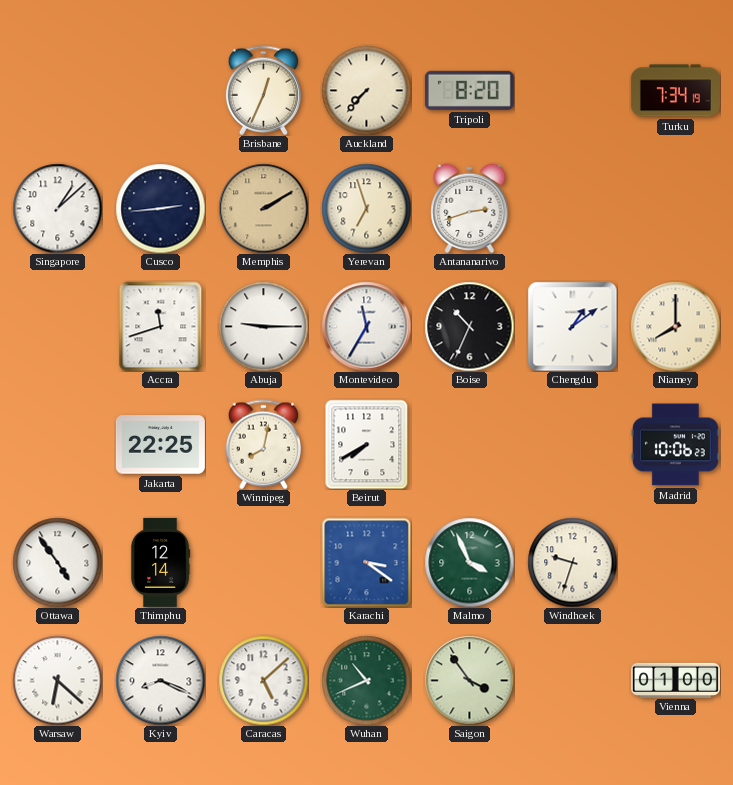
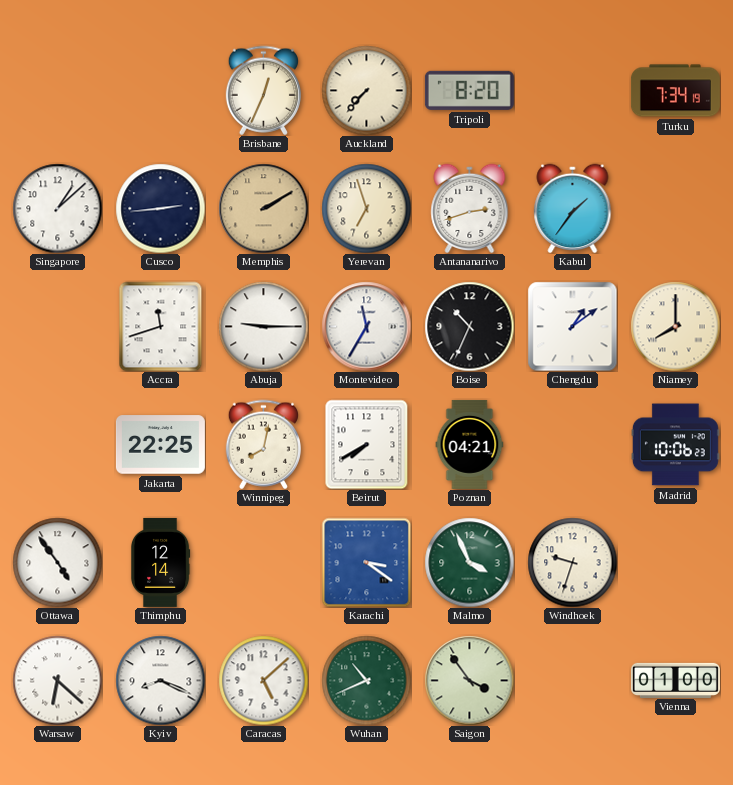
Kabul: none -> 1:36 (573, 208)
Poznan: none -> 04:21 (470, 444)
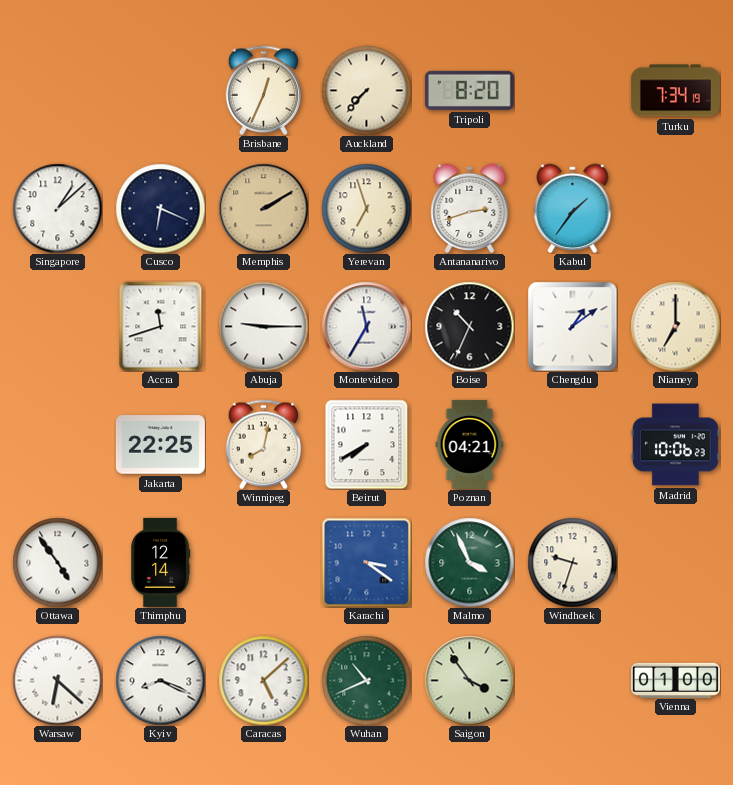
Cusco: 2:44 -> 6:19 (160, 208)
Niamey: 8:00 -> 7:00 (675, 326)
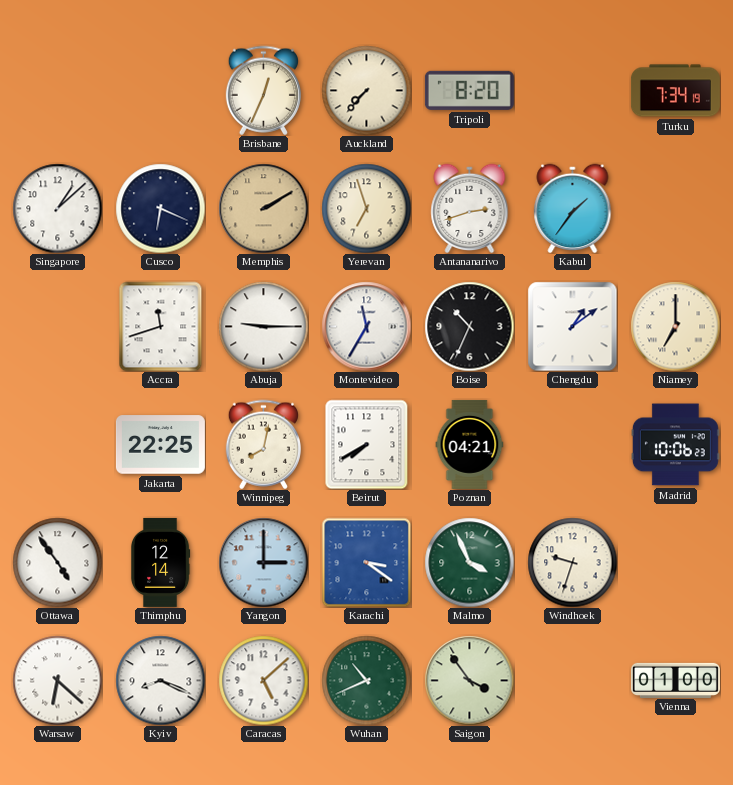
Yangon: none -> 3:00 (263, 562)
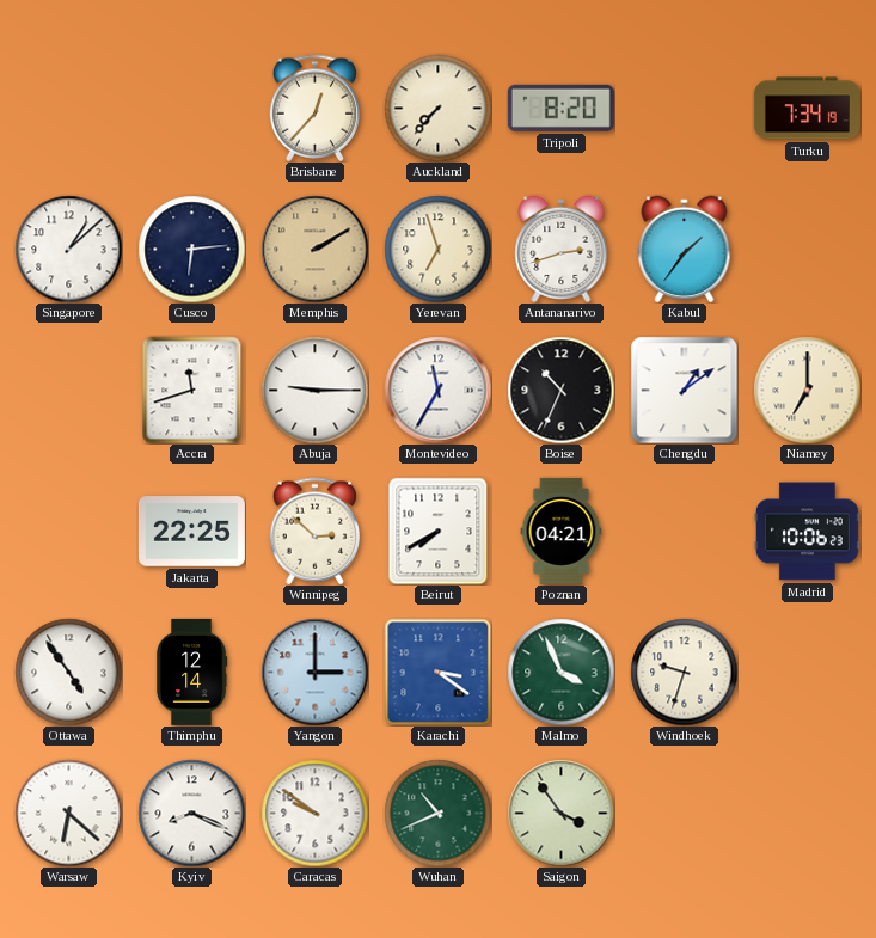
Brisbane: 12:34 -> 12:37 (314, 108)
Cusco: 6:19 -> 6:14 (191, 249)
Winnipeg: 8:02 -> 2:52 (314, 531)
Caracas: 5:08 -> 9:51 (314, 813)
Vienna: 01:00 -> none (675, 680)
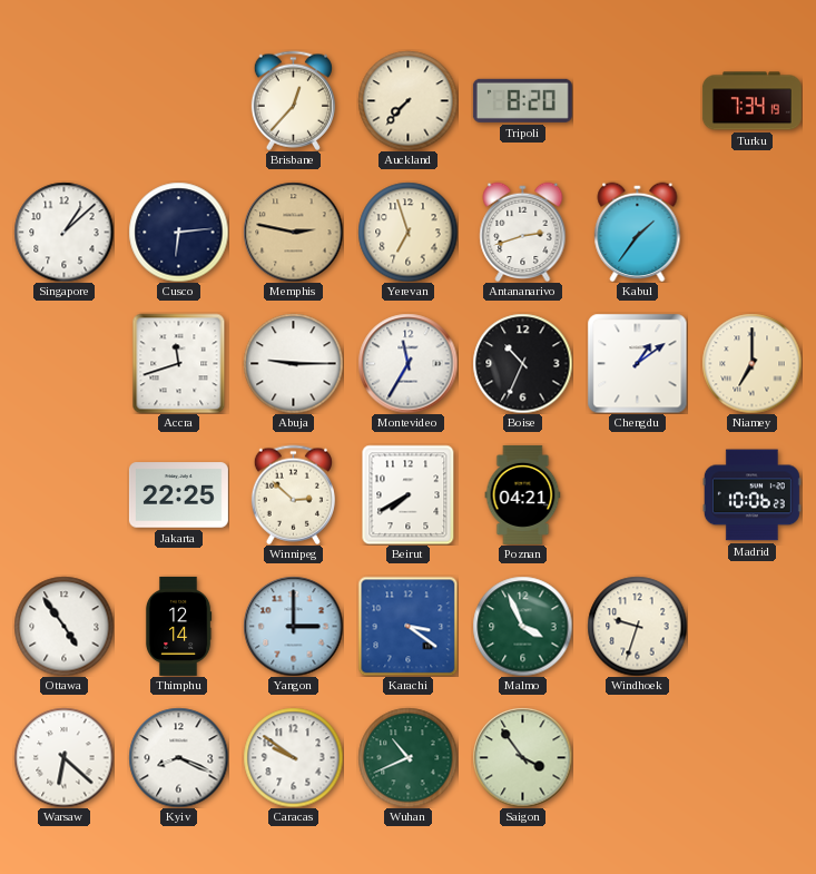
Memphis: 2:10 -> 2:47 (293, 232)
